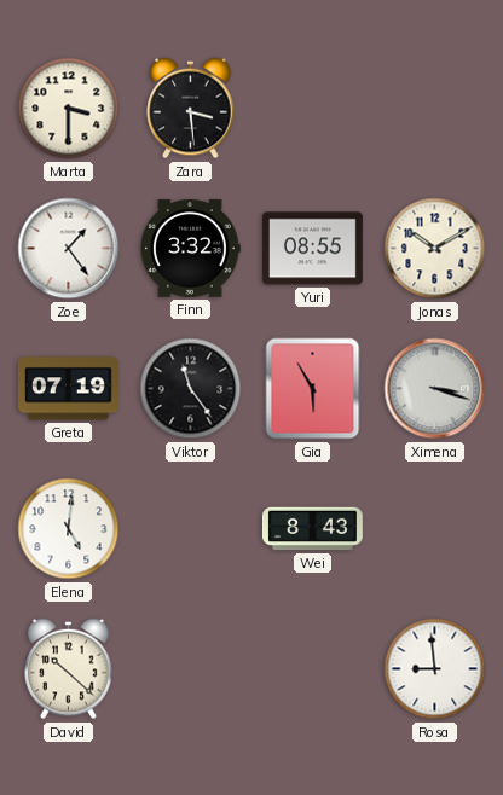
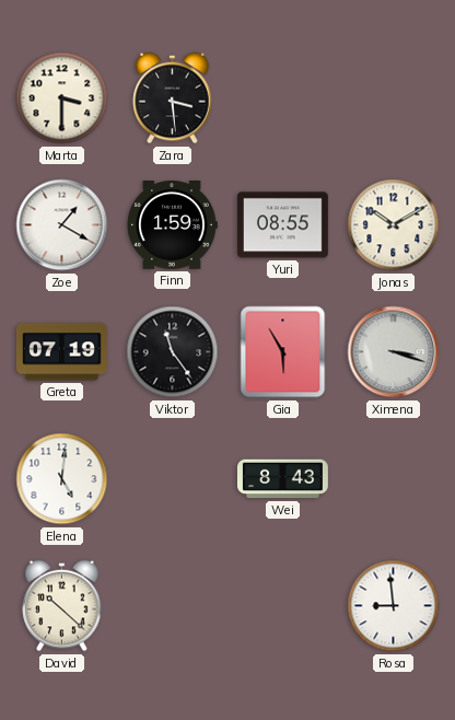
Zoe: 1:24 -> 1:20 (62, 225)
Finn: 3:32 -> 1:59 (172, 225)
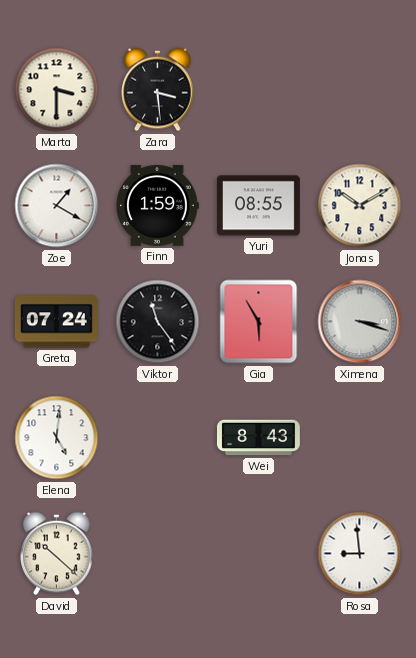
Greta: 07:19 -> 07:24 (56, 322)
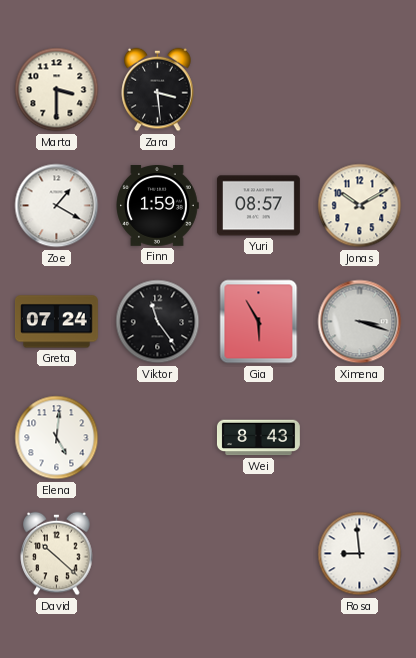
Yuri: 08:55 -> 08:57 (258, 206)
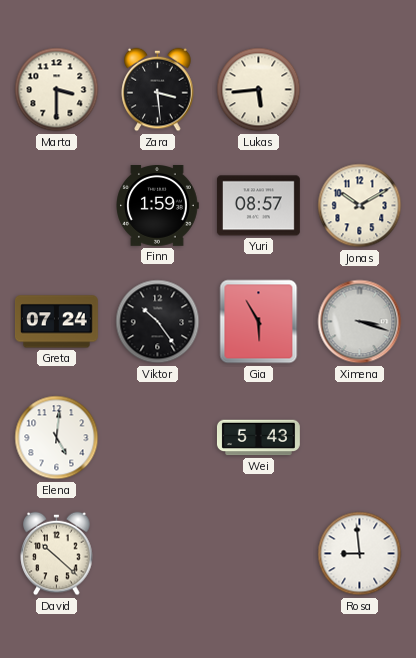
Lukas: none -> 5:44 (259, 90)
Zoe: 1:20 -> none (57, 206)
Viktor: 11:24 -> 10:24 (158, 322)
Wei: 8:43 -> 5:43 (258, 438)
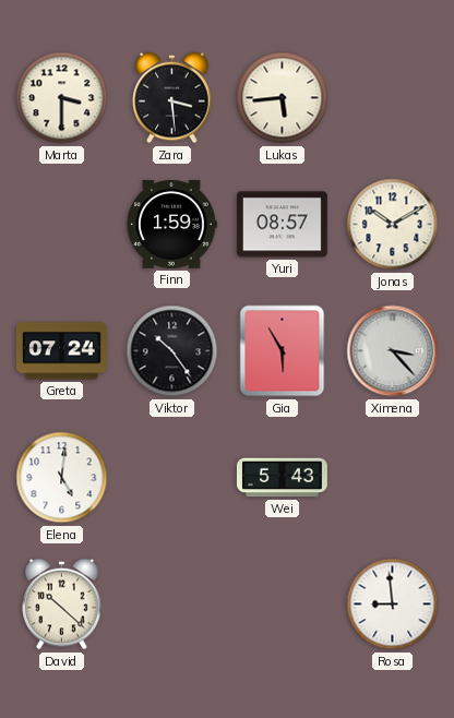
Ximena: 3:18 -> 3:23 (393, 351)
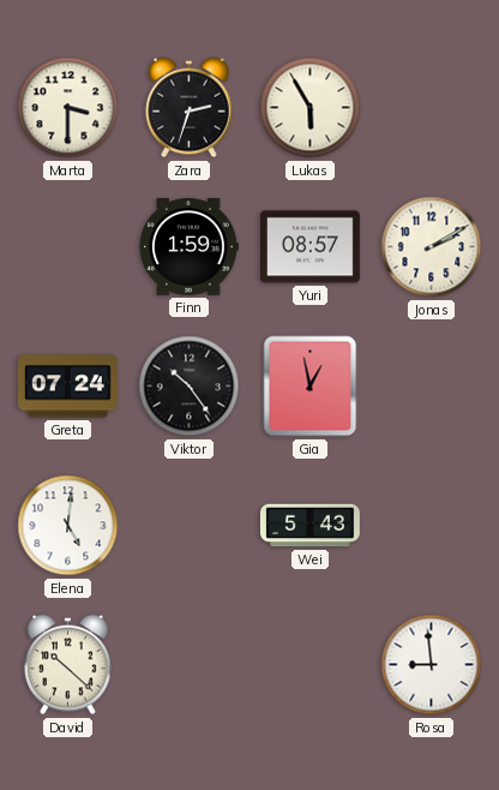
Zara: 3:29 -> 2:33 (190, 108)
Lukas: 5:44 -> 5:55 (311, 108)
Jonas: 10:10 -> 2:10 (432, 247)
Gia: 5:55 -> 12:58 (311, 387)
Ximena: 3:23 -> none (393, 351)
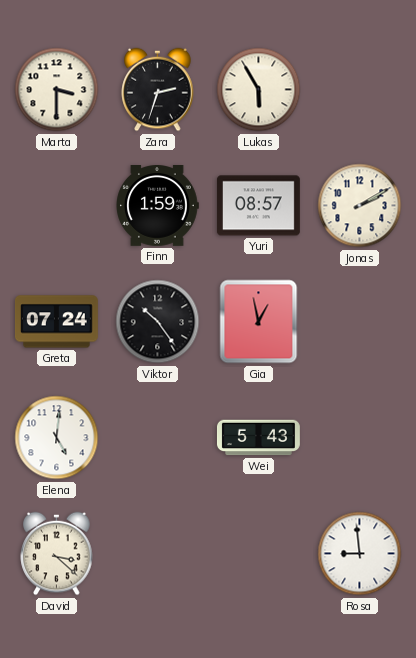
David: 10:22 -> 3:22 (57, 554)
